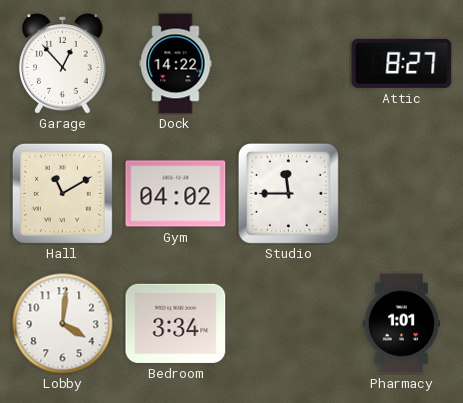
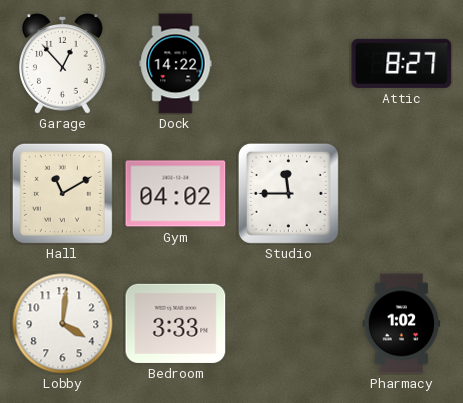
Bedroom: 3:34 -> 3:33 (176, 323)
Pharmacy: 1:01 -> 1:02 (402, 324)
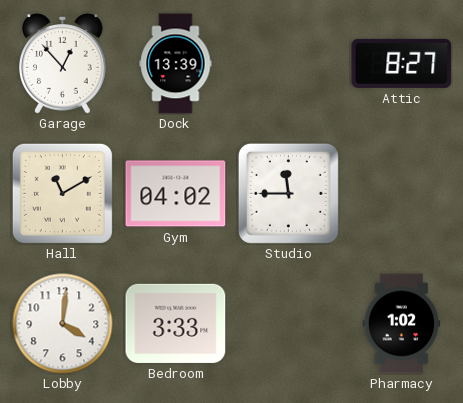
Dock: 14:22 -> 13:39 (176, 64)
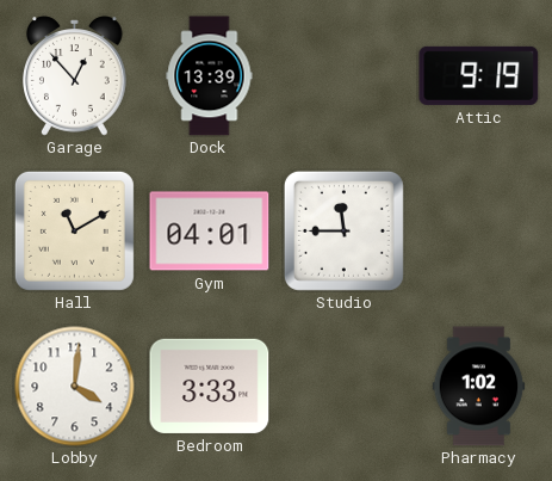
Attic: 8:27 -> 9:19 (479, 75)
Gym: 04:02 -> 04:01 (210, 232)
